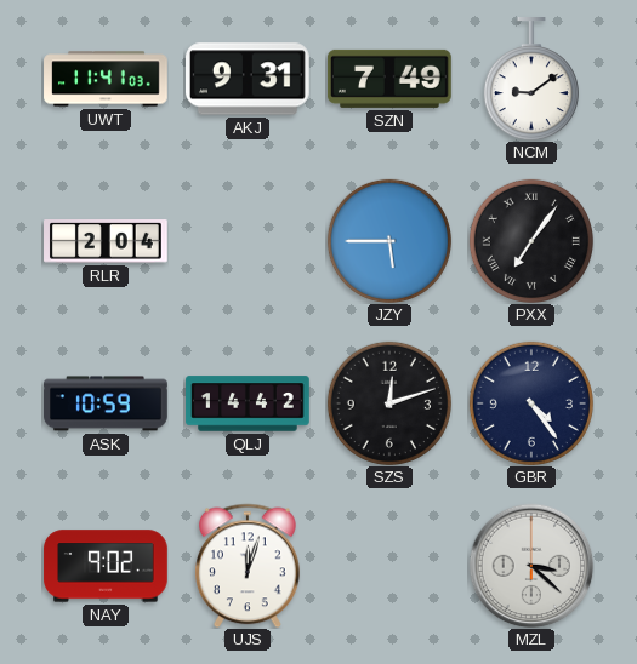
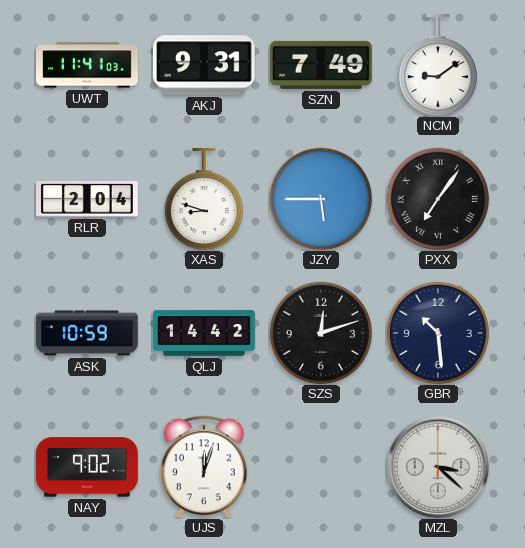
XAS: none -> 8:48 (204, 200)
GBR: 4:24 -> 10:29 (438, 333)
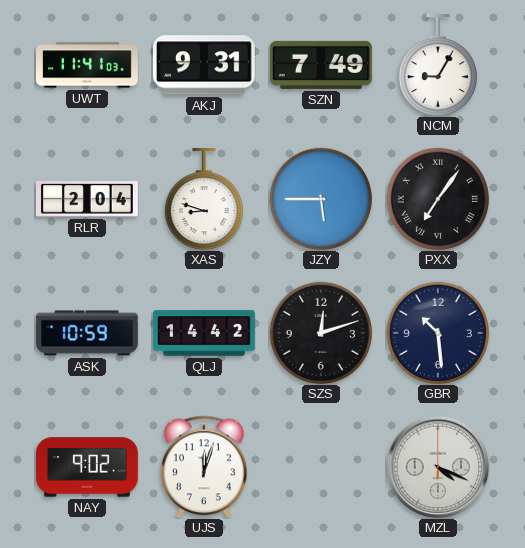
NCM: 9:09 -> 9:05 (438, 66)
MZL: 3:22 -> 4:19 (438, 467)
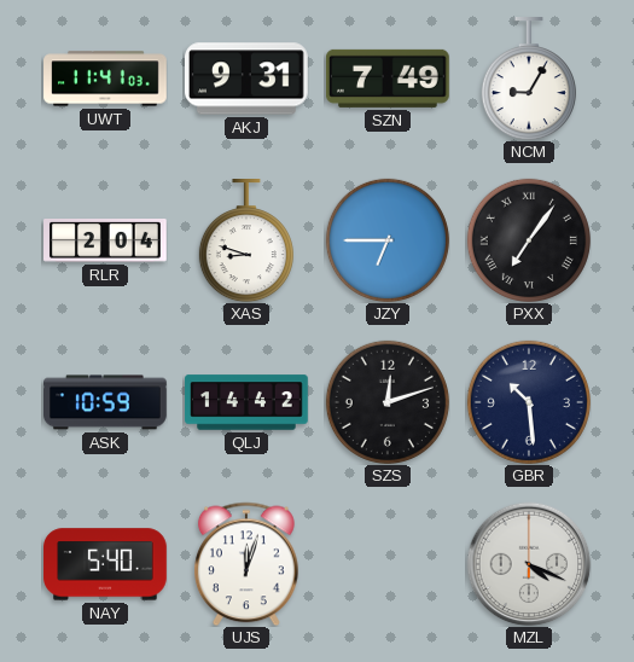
JZY: 5:45 -> 6:45 (388, 240)
NAY: 9:02 -> 5:40 (105, 564)
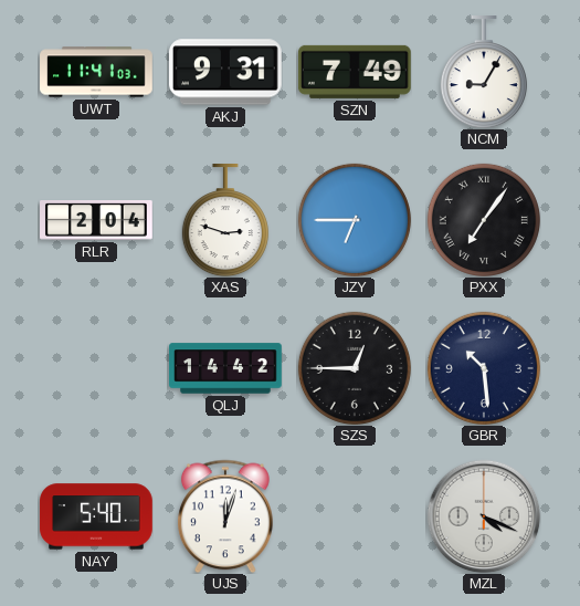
XAS: 8:48 -> 2:48 (225, 221)
ASK: 10:59 -> none (106, 402)
SZS: 12:12 -> 12:45 (355, 368)
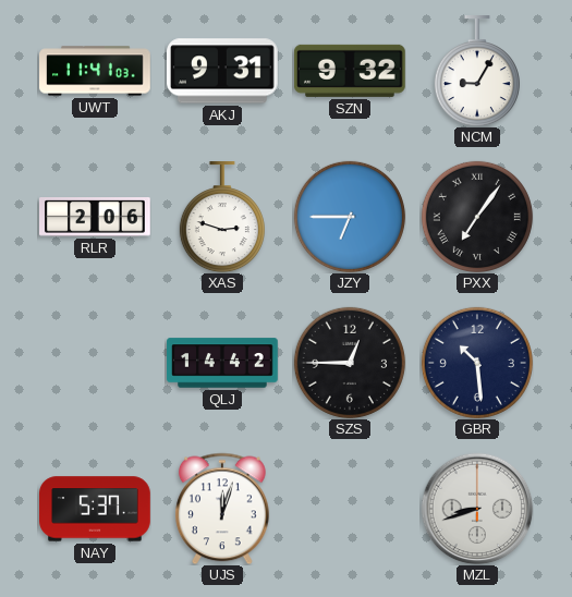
SZN: 7:49 -> 9:32 (351, 71)
RLR: 2:04 -> 2:06 (96, 218)
NAY: 5:40 -> 5:37 (95, 509)
MZL: 4:19 -> 8:42 (477, 509)
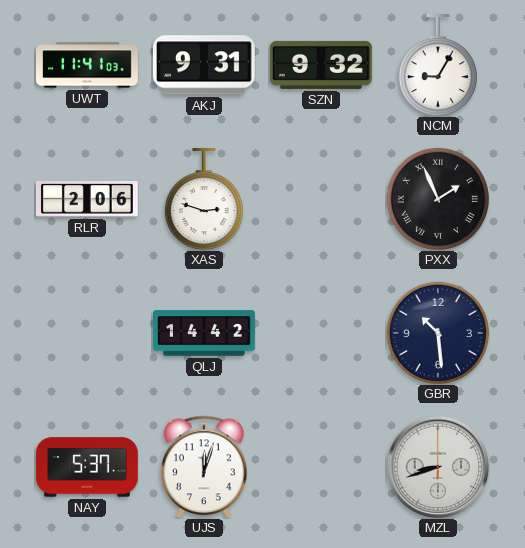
JZY: 6:45 -> none (350, 217)
PXX: 7:06 -> 1:56 (438, 199)
SZS: 12:45 -> none (350, 363)
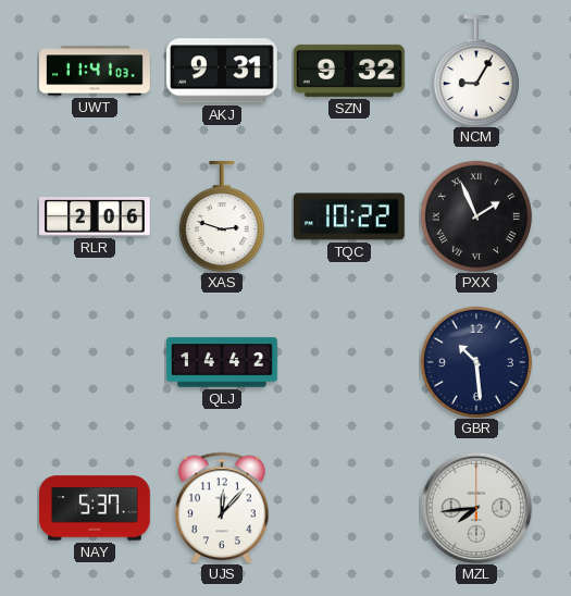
TQC: none -> 10:22 (350, 216)
UJS: 12:03 -> 12:07 (223, 508)
MZL: 8:42 -> 7:44 (476, 508)
